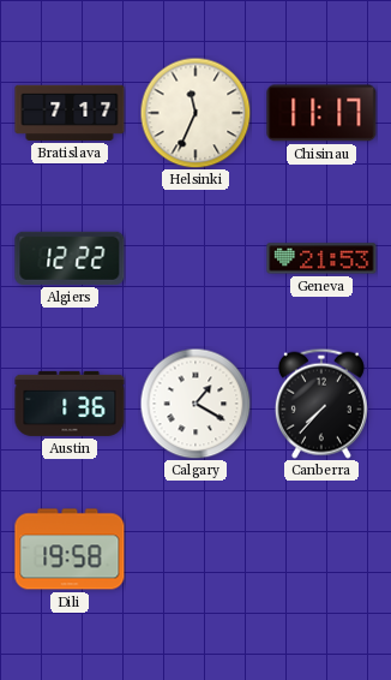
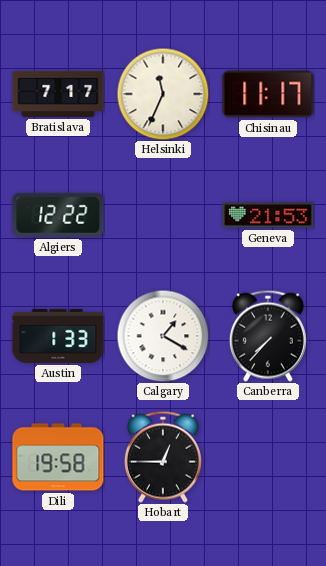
Austin: 1:36 -> 1:33 (58, 336)
Hobart: none -> 12:45 (163, 457)
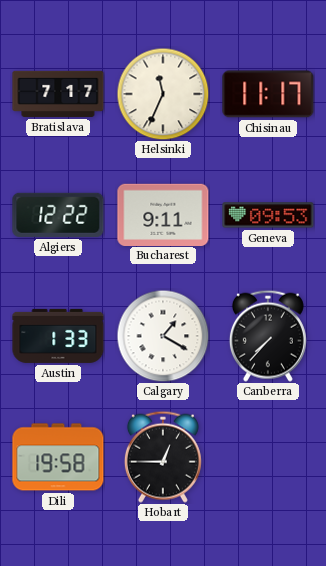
Bucharest: none -> 9:11 (163, 214)
Geneva: 21:53 -> 09:53 (268, 215)
